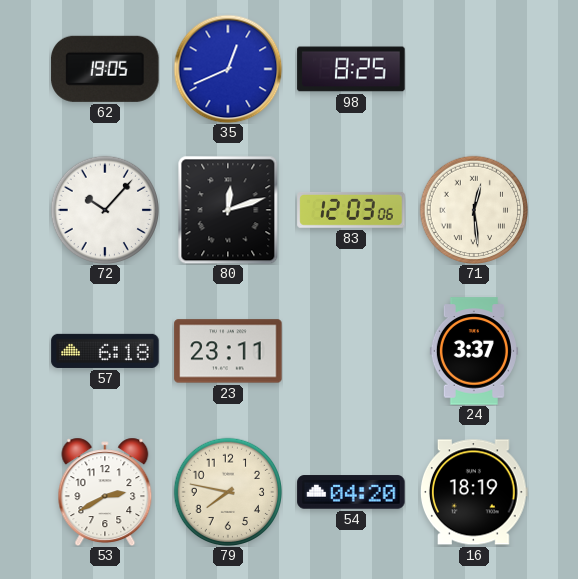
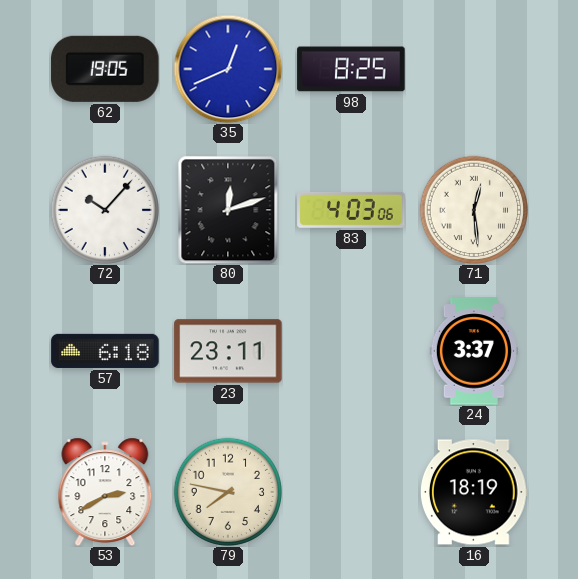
83: 12:03 -> 4:03 (351, 210)
54: 04:20 -> none (351, 492)
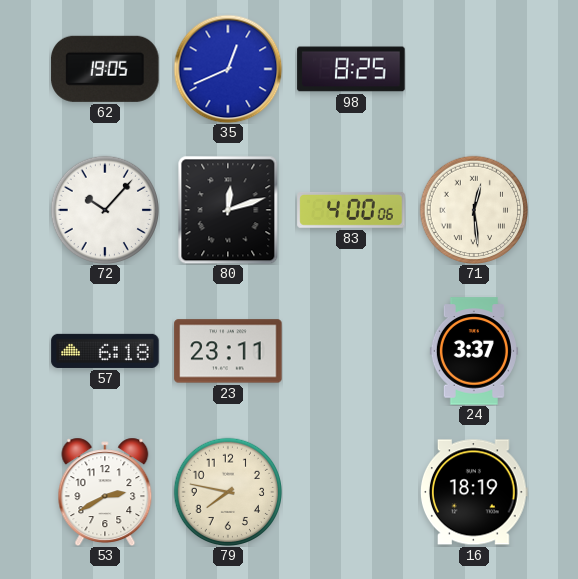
83: 4:03 -> 4:00 (351, 210)
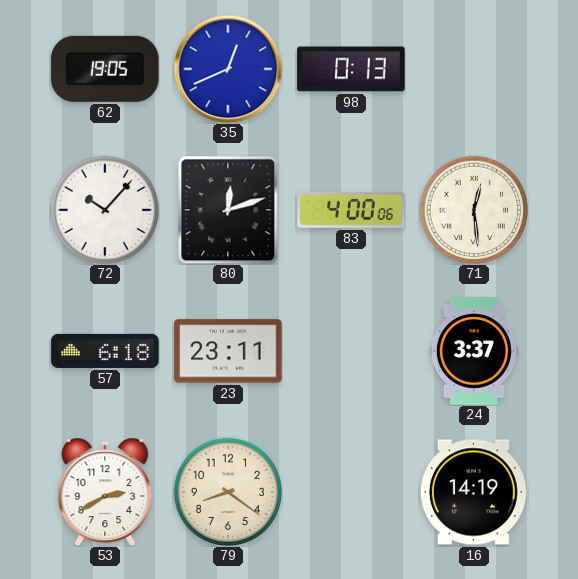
98: 8:25 -> 0:13 (351, 69)
79: 7:47 -> 8:21 (227, 491)
16: 18:19 -> 14:19 (474, 492)
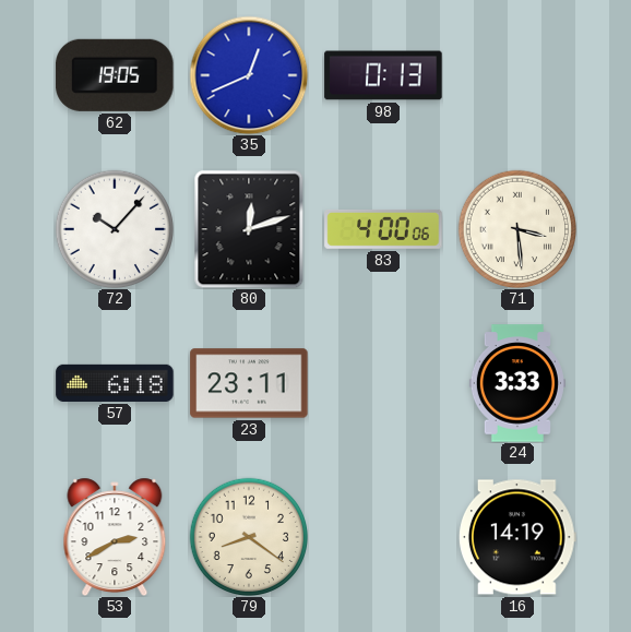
71: 12:29 -> 3:29 (516, 228)
24: 3:37 -> 3:33 (517, 383)
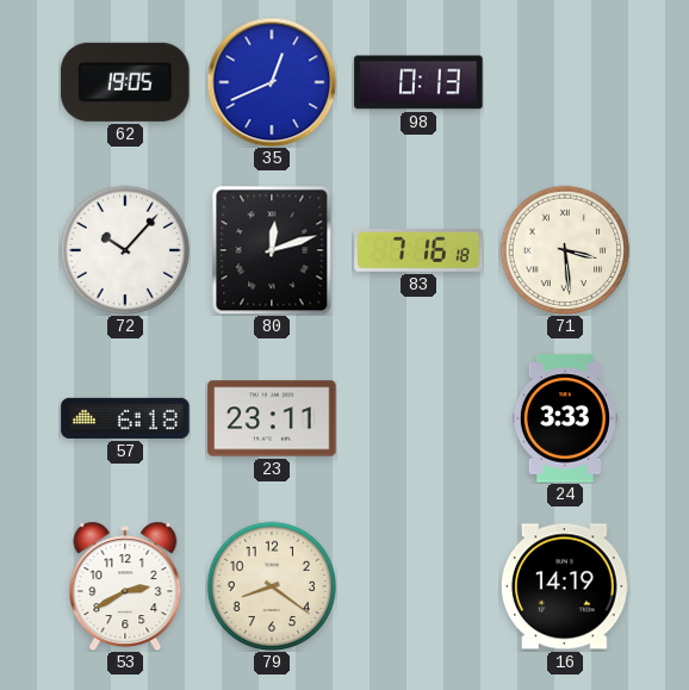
83: 4:00 -> 7:16 (418, 250)
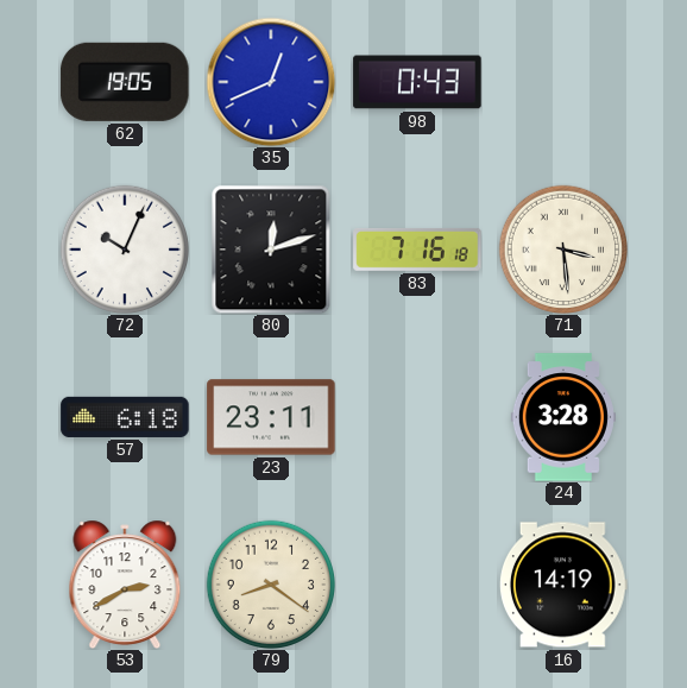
98: 0:13 -> 0:43 (417, 82)
72: 10:07 -> 10:04 (124, 248)
24: 3:33 -> 3:28 (563, 417)
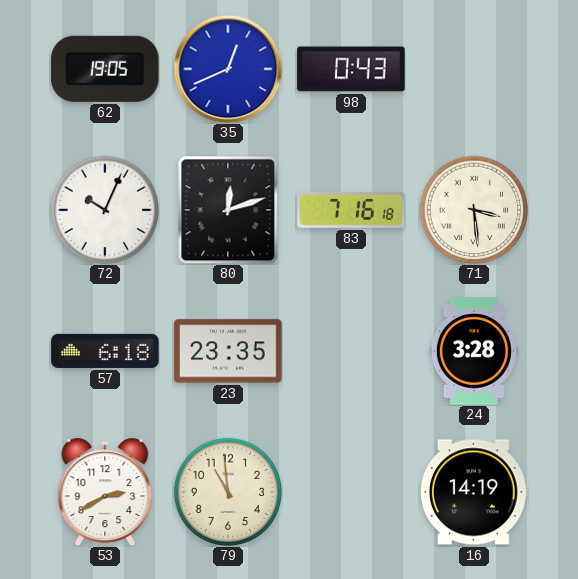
23: 23:11 -> 23:35 (228, 351)
79: 8:21 -> 10:59 (227, 491)
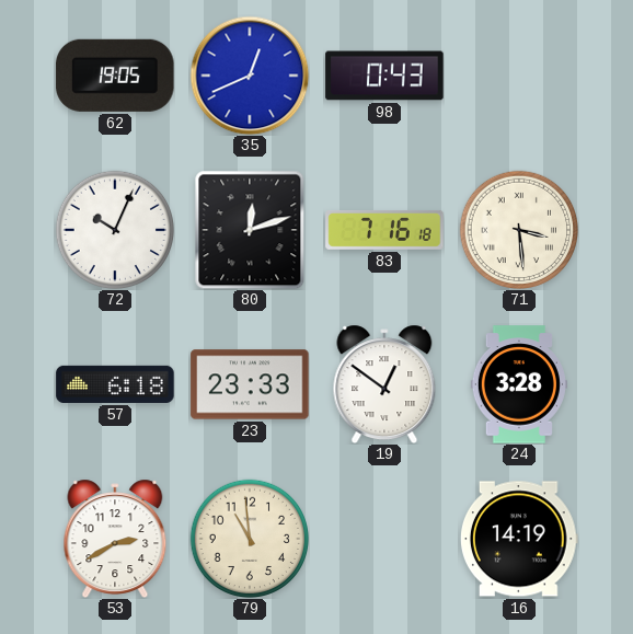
23: 23:35 -> 23:33 (250, 384)
19: none -> 12:51 (384, 384)
